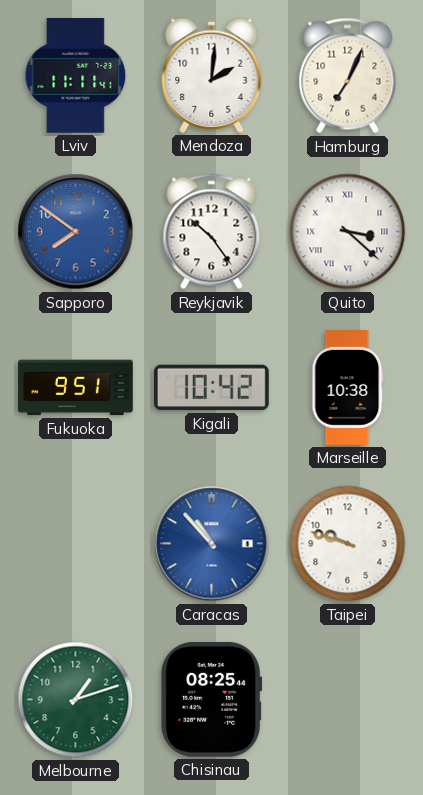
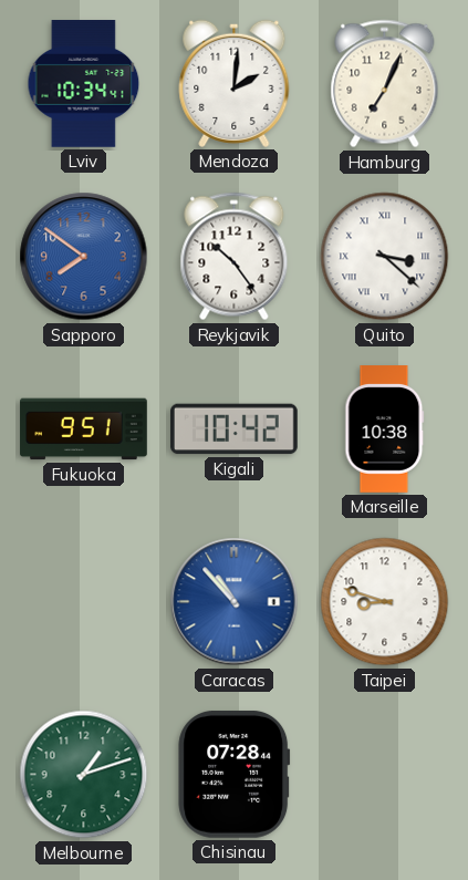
Lviv: 11:11 -> 10:34 (84, 84)
Taipei: 9:48 -> 8:48 (385, 602)
Chisinau: 08:25 -> 07:28 (235, 774)
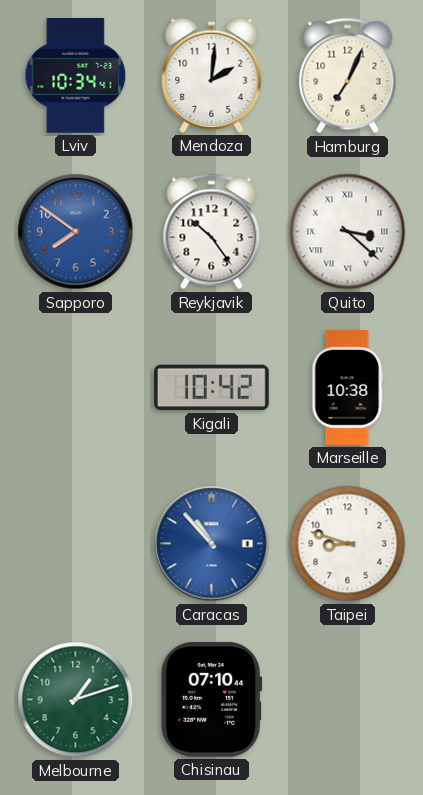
Fukuoka: 9:51 -> none (84, 429)
Chisinau: 07:28 -> 07:10 (212, 699)
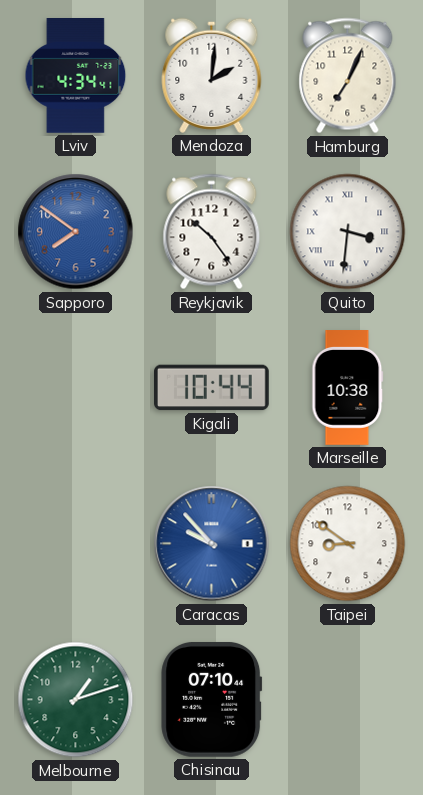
Lviv: 10:34 -> 4:34 (76, 76)
Quito: 3:22 -> 3:31 (348, 232)
Kigali: 10:42 -> 10:44 (212, 388)
Caracas: 10:53 -> 9:53 (212, 544)
Taipei: 8:48 -> 8:51 (348, 544)
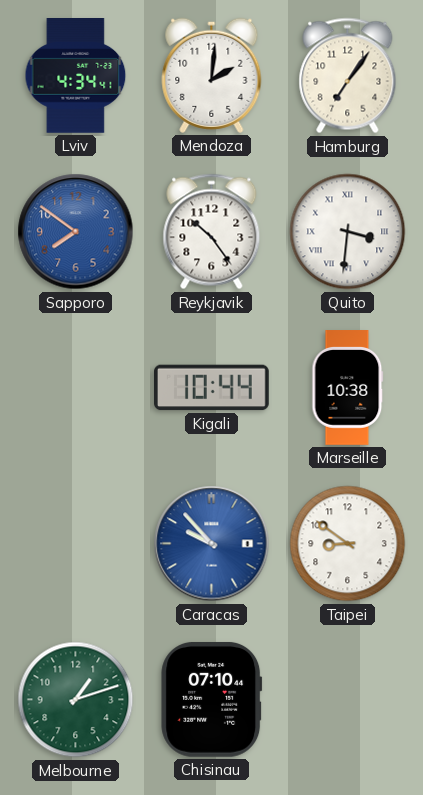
Hamburg: 7:04 -> 7:06 (348, 76)
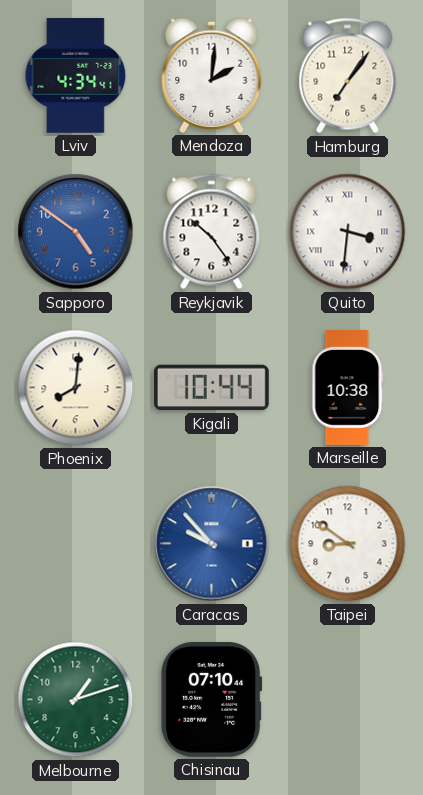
Sapporo: 7:51 -> 4:51 (76, 232)
Phoenix: none -> 8:01 (76, 388)
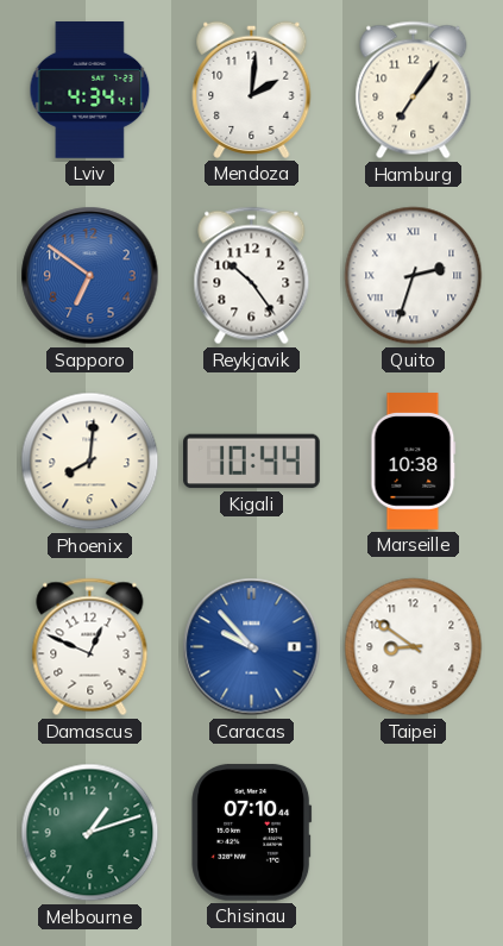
Sapporo: 4:51 -> 6:51 (90, 276)
Quito: 3:31 -> 2:33 (414, 276)
Damascus: none -> 12:49 (90, 647)
